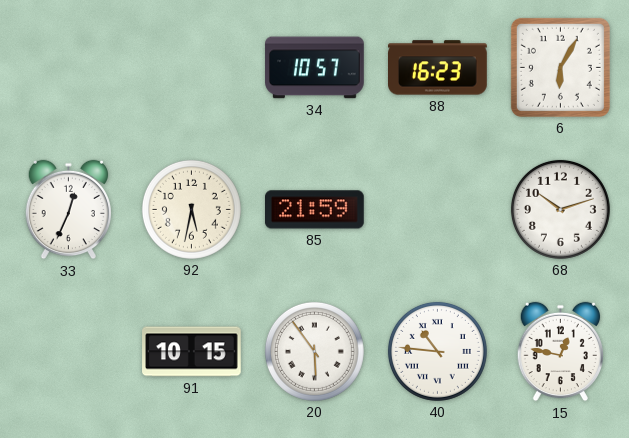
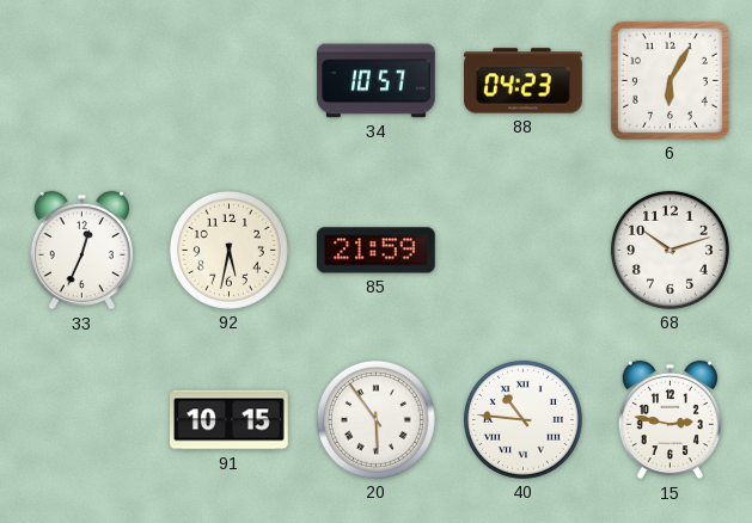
88: 16:23 -> 04:23 (524, 81)
15: 12:47 -> 2:47 (670, 420)
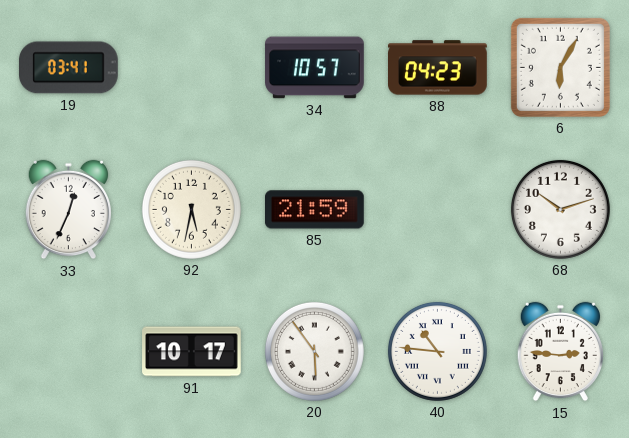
19: none -> 03:41 (69, 68)
91: 10:15 -> 10:17 (192, 352)
15: 2:47 -> 2:46 (560, 352)
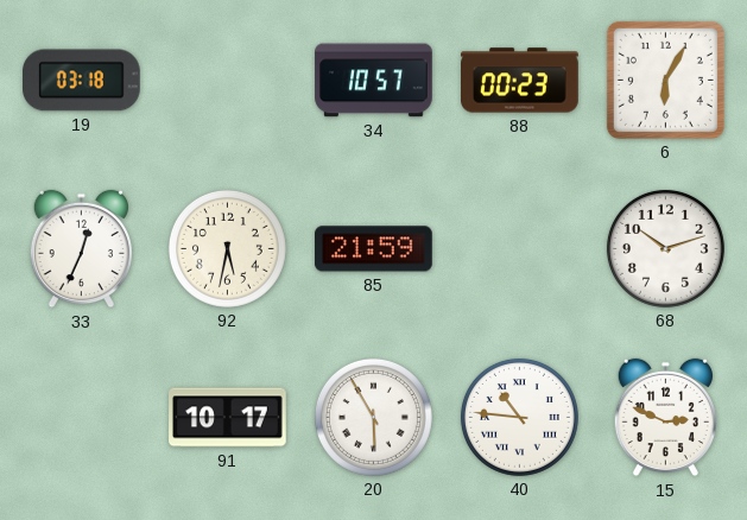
19: 03:41 -> 03:18 (82, 81)
88: 04:23 -> 00:23 (520, 81)
20: 5:54 -> 5:55 (373, 417)
15: 2:46 -> 2:49 (665, 418)
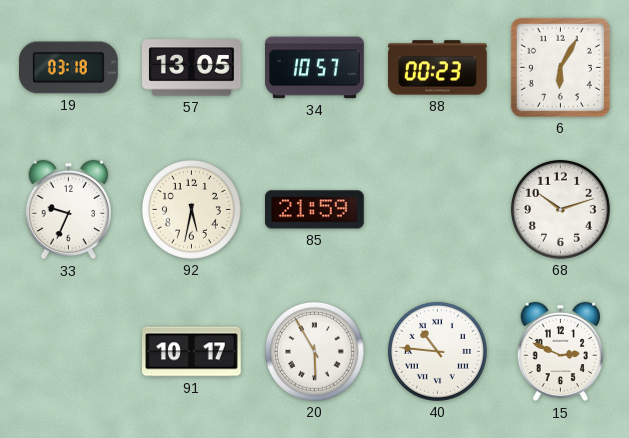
57: none -> 13:05 (192, 68)
33: 12:34 -> 9:34 (68, 210)
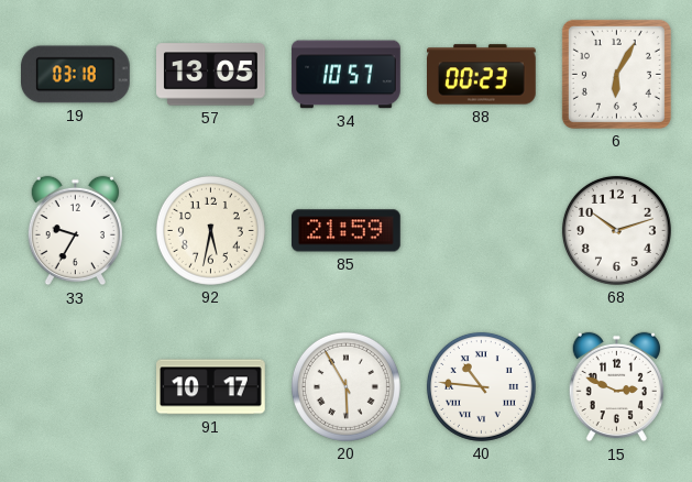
33: 9:34 -> 9:35 (75, 231)
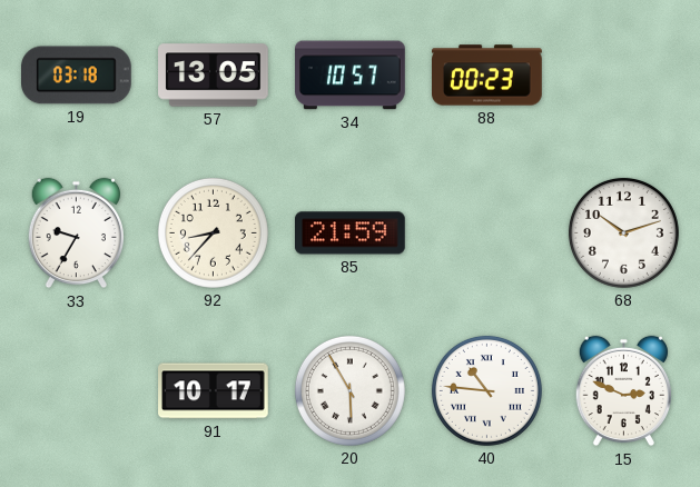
6: 6:05 -> none (616, 74)
92: 5:32 -> 8:37 (213, 232)
